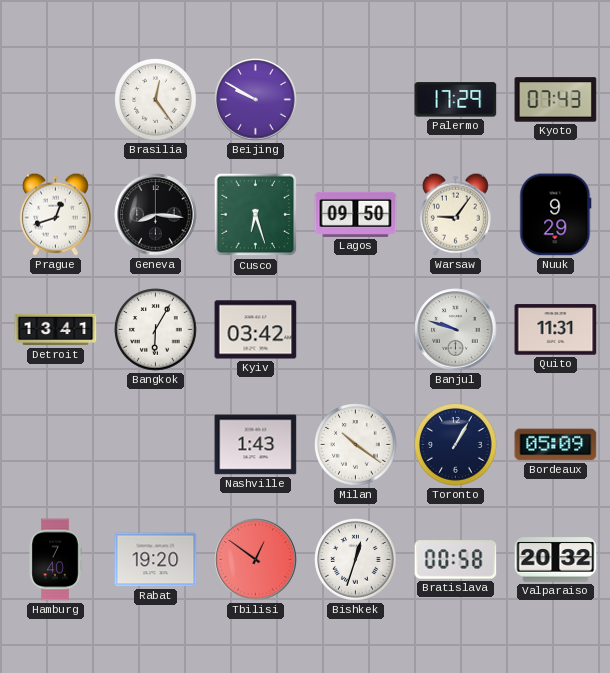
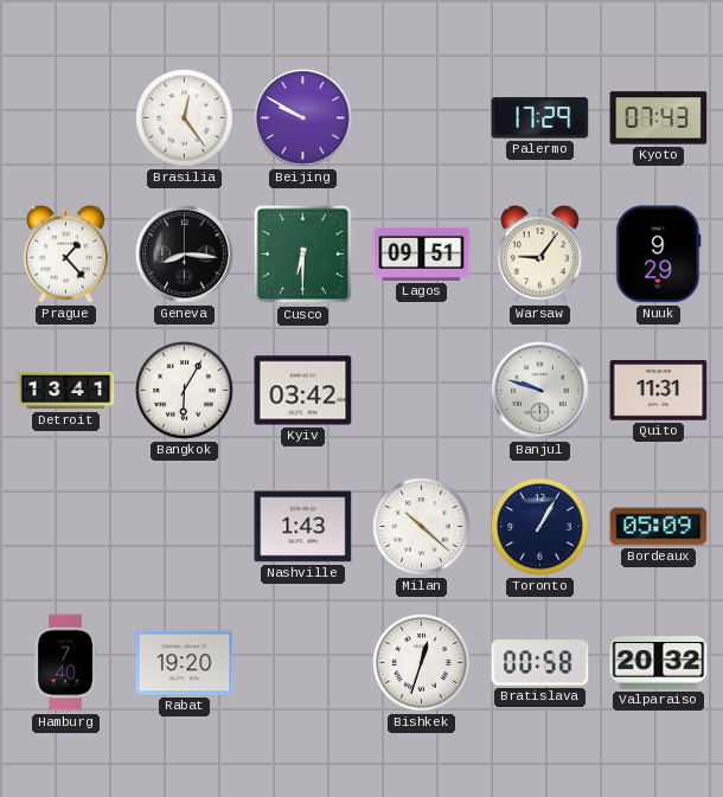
Prague: 12:42 -> 1:23 (65, 253)
Cusco: 6:27 -> 6:30 (303, 255)
Lagos: 09:50 -> 09:51 (422, 253)
Milan: 10:21 -> 10:22 (422, 527)
Tbilisi: 12:51 -> none (256, 560)
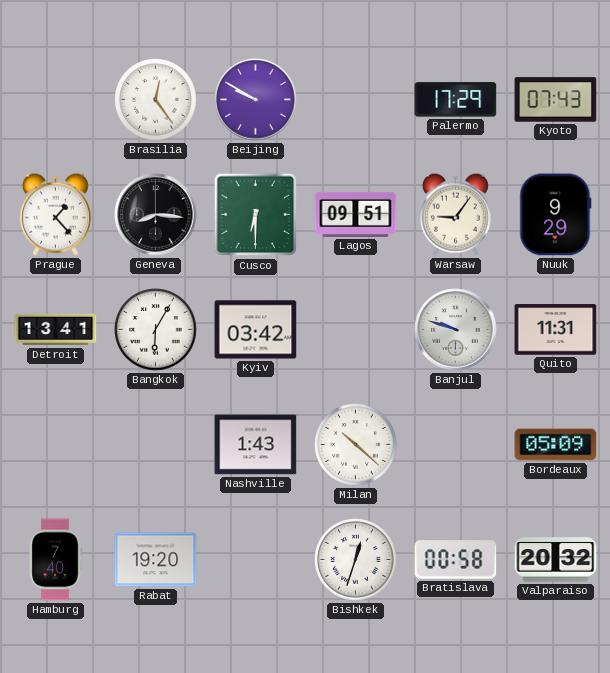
Toronto: 1:05 -> none (540, 527)
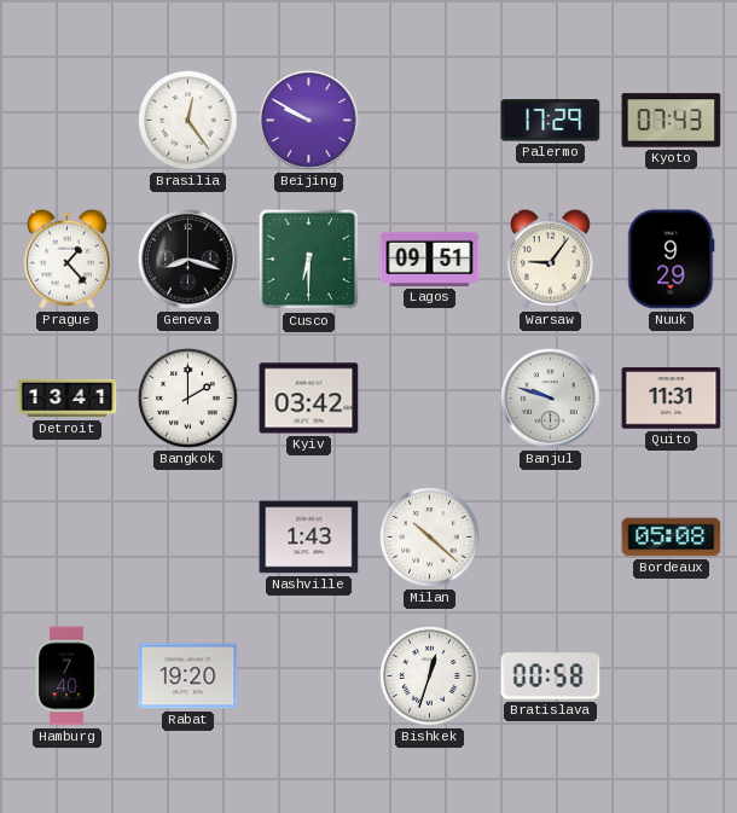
Geneva: 8:16 -> 8:18 (188, 260)
Bangkok: 6:05 -> 2:00 (188, 399)
Bordeaux: 05:09 -> 05:08 (672, 538)
Valparaiso: 20:32 -> none (556, 560)
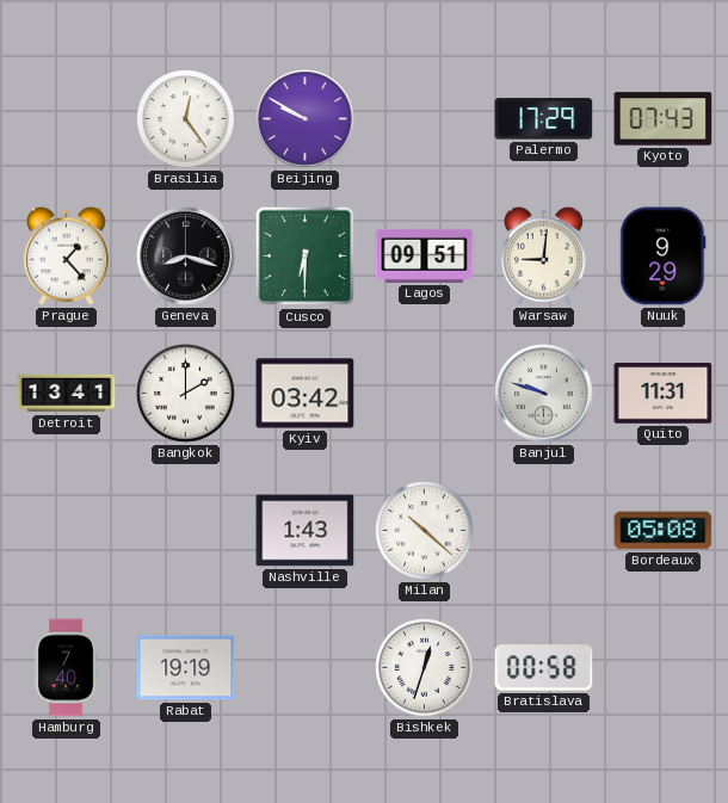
Warsaw: 9:06 -> 9:01 (543, 255)
Rabat: 19:20 -> 19:19 (186, 668)
